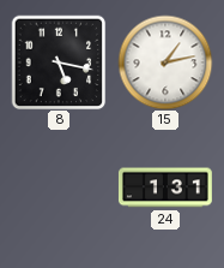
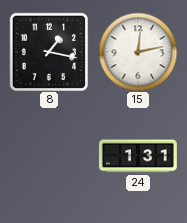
8: 5:17 -> 1:17 (49, 52)
15: 1:13 -> 12:13 (138, 52)
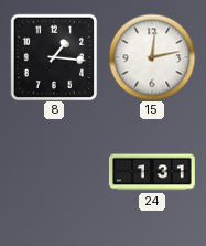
8: 1:17 -> 1:16 (54, 57)
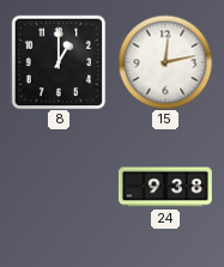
8: 1:16 -> 1:00 (59, 62)
24: 1:31 -> 9:38 (165, 187)
